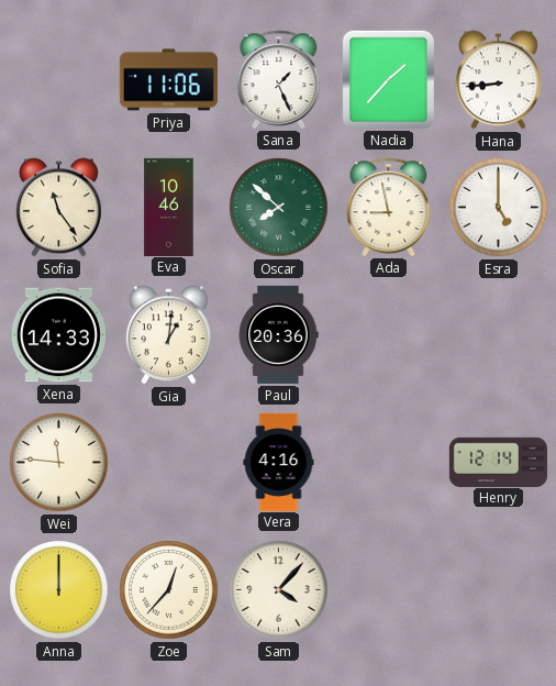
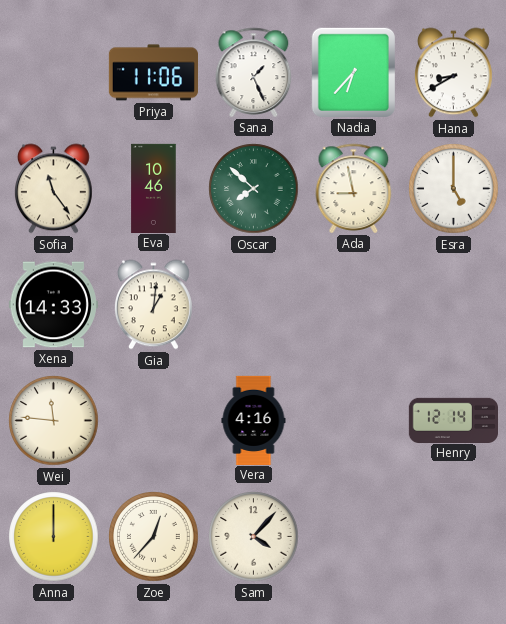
Nadia: 1:37 -> 6:37 (353, 72)
Hana: 8:44 -> 8:40 (453, 73)
Paul: 20:36 -> none (278, 334)
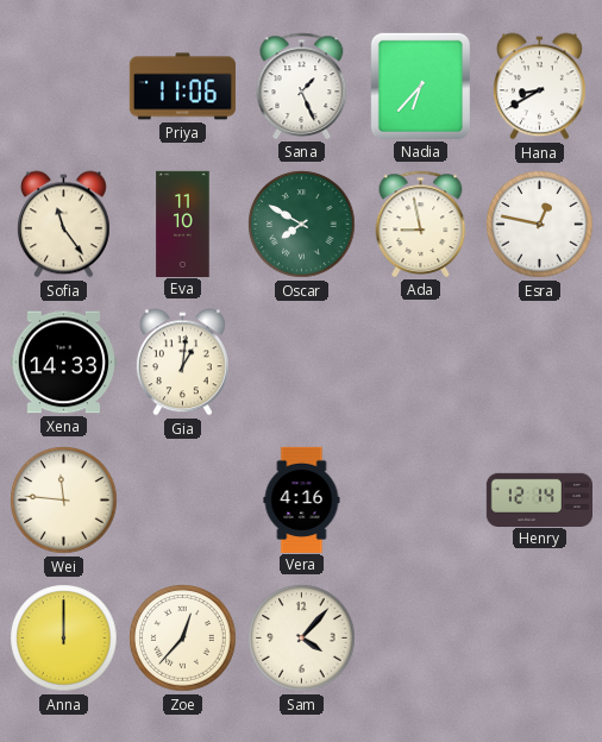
Eva: 10:46 -> 11:10 (183, 224)
Oscar: 7:52 -> 7:50 (302, 225)
Esra: 5:00 -> 12:47 (540, 225)
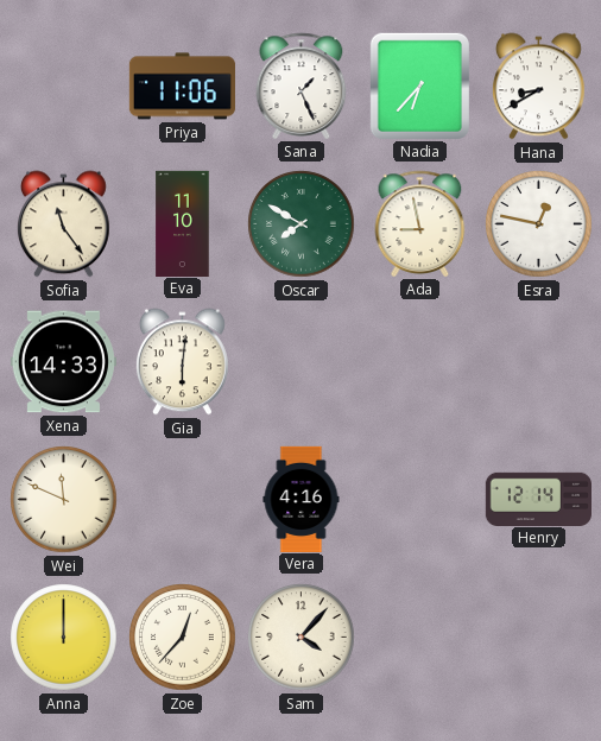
Gia: 1:01 -> 6:01 (182, 362)
Wei: 11:46 -> 11:49 (64, 500)
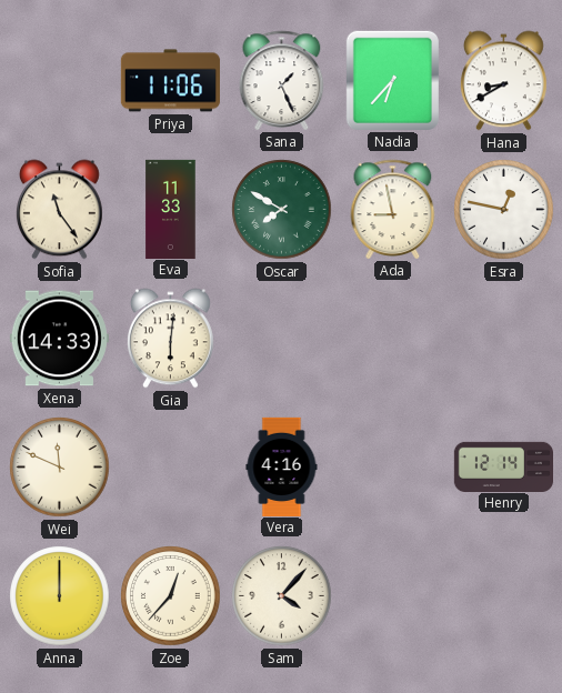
Eva: 11:10 -> 11:33 (171, 209)
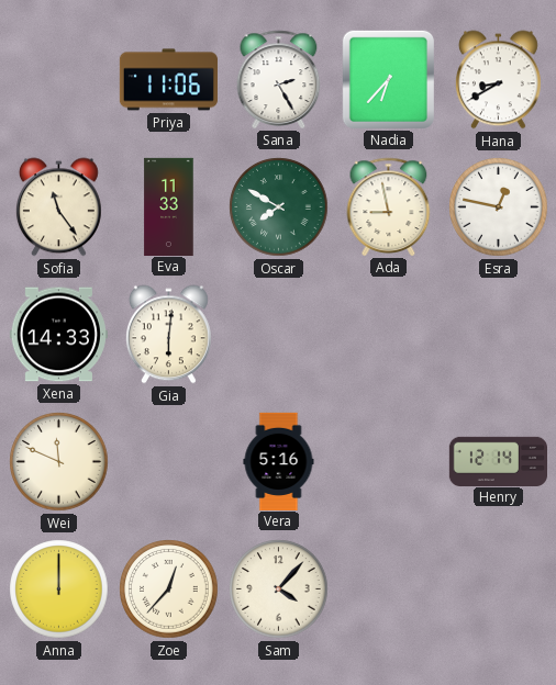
Sana: 1:26 -> 2:25 (279, 79)
Vera: 4:16 -> 5:16 (279, 461)
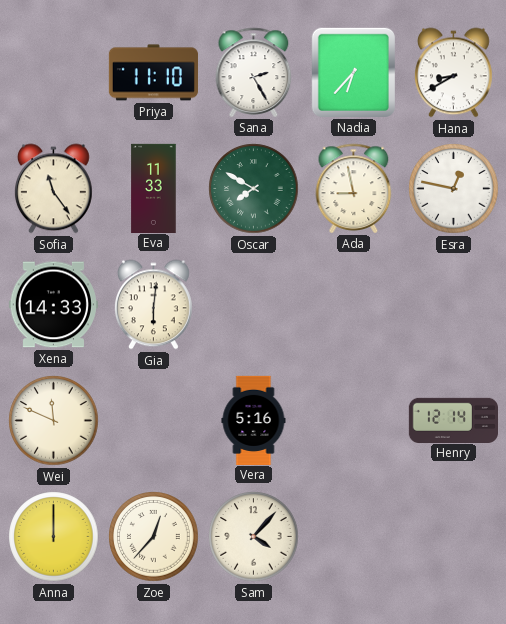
Priya: 11:06 -> 11:10 (153, 73)
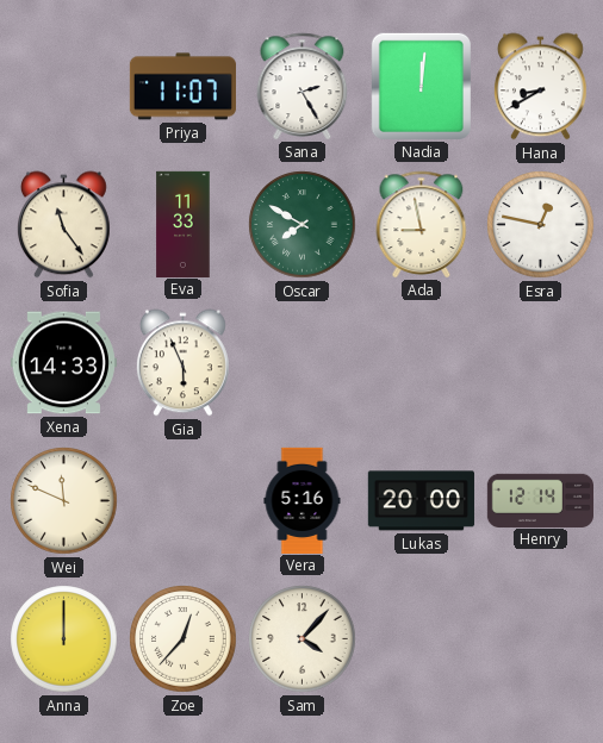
Priya: 11:10 -> 11:07 (182, 87)
Nadia: 6:37 -> 12:01 (421, 86)
Gia: 6:01 -> 5:56 (182, 363)
Lukas: none -> 20:00 (421, 501)
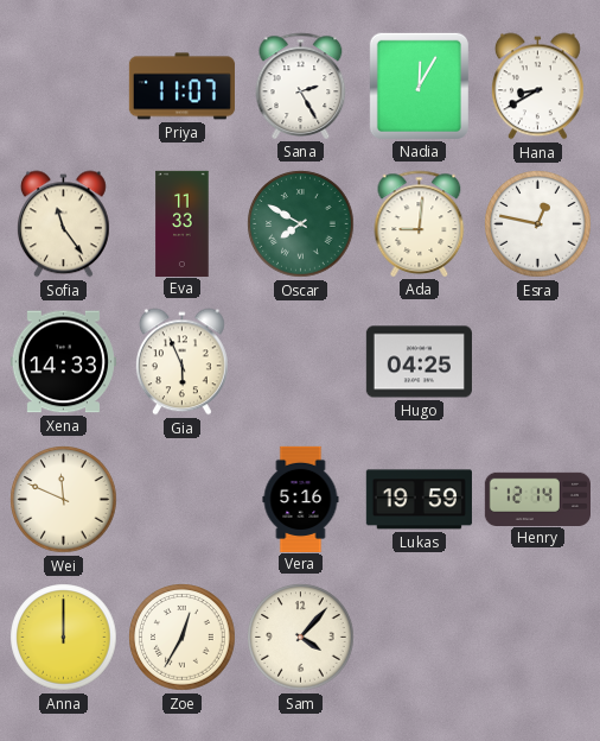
Nadia: 12:01 -> 12:05 (419, 85)
Ada: 8:58 -> 9:01 (420, 223)
Hugo: none -> 04:25 (419, 362)
Lukas: 20:00 -> 19:59 (419, 500)
Zoe: 12:37 -> 12:35 (183, 638)
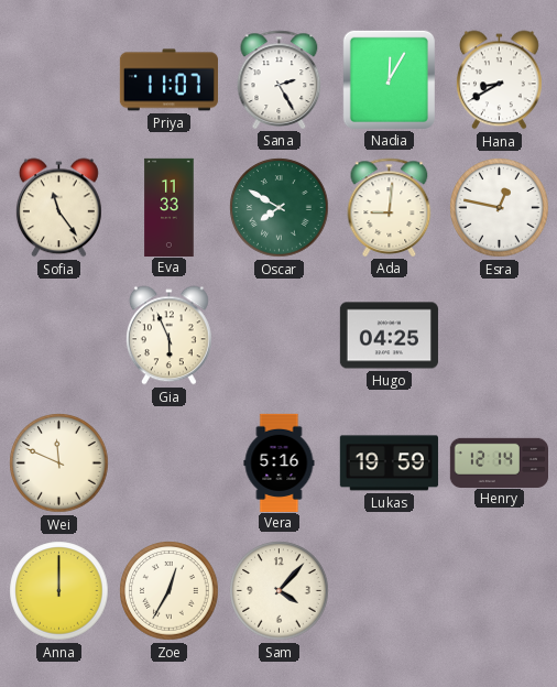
Xena: 14:33 -> none (63, 362)
